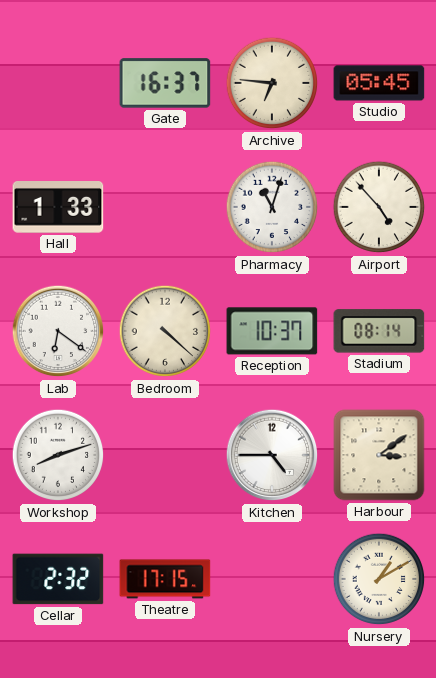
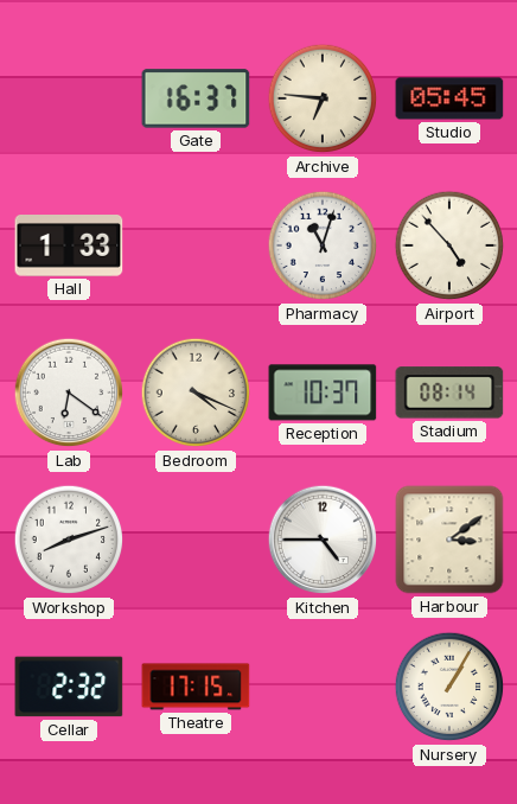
Bedroom: 4:22 -> 4:19 (196, 393)
Nursery: 1:10 -> 1:05 (449, 687)
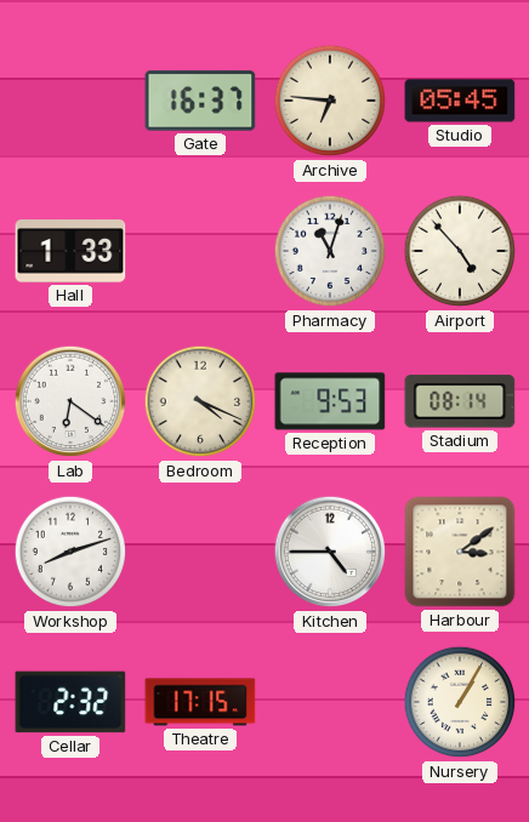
Reception: 10:37 -> 9:53 (330, 401)
